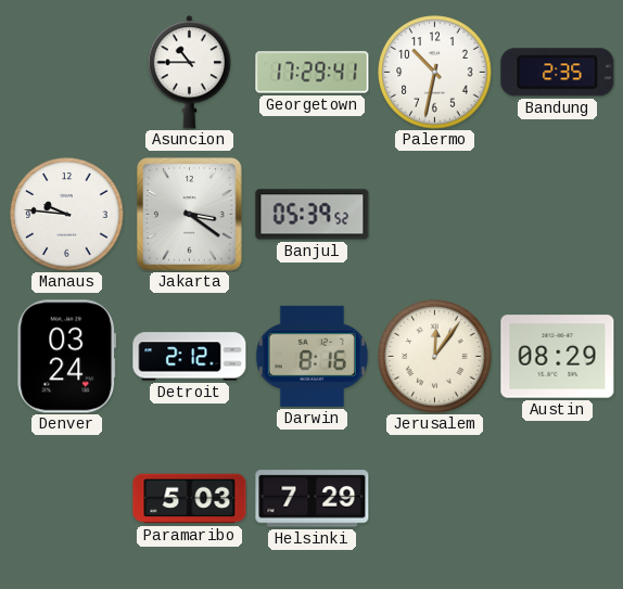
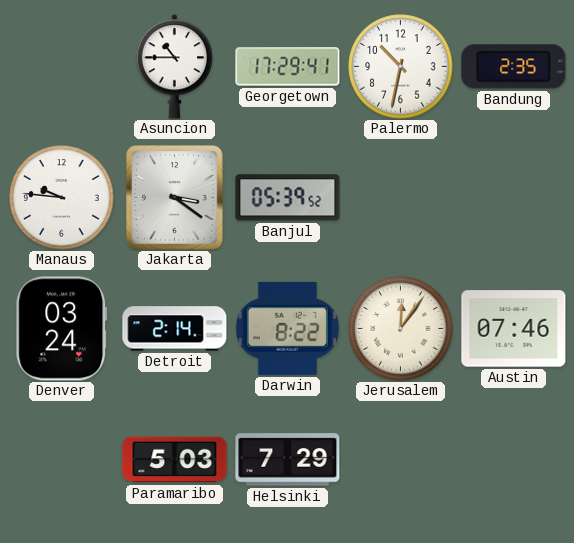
Detroit: 2:12 -> 2:14 (175, 329)
Darwin: 8:16 -> 8:22 (287, 328)
Austin: 08:29 -> 07:46 (514, 329)
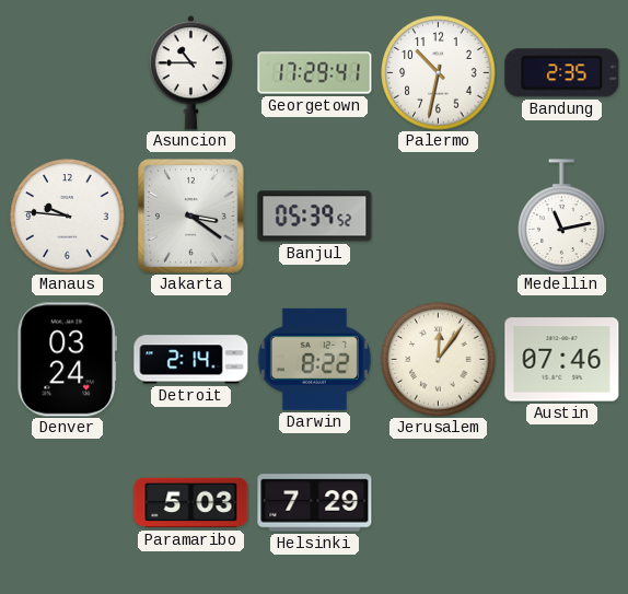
Medellin: none -> 11:13 (562, 217)
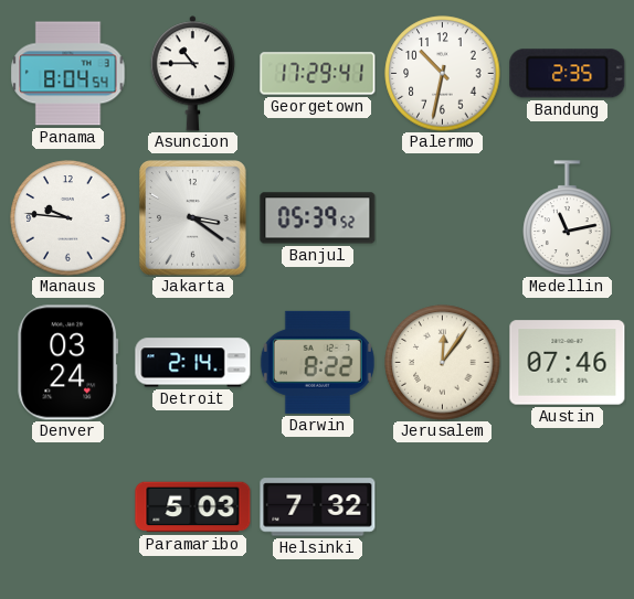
Panama: none -> 8:04 (68, 74)
Helsinki: 7:29 -> 7:32 (318, 507)
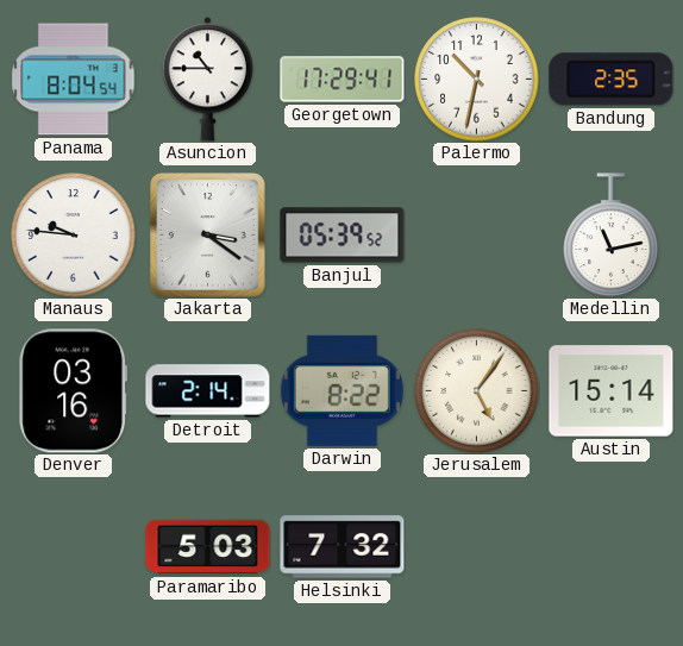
Denver: 03:24 -> 03:16 (74, 391)
Jerusalem: 12:06 -> 5:06 (477, 391)
Austin: 07:46 -> 15:14 (612, 391)
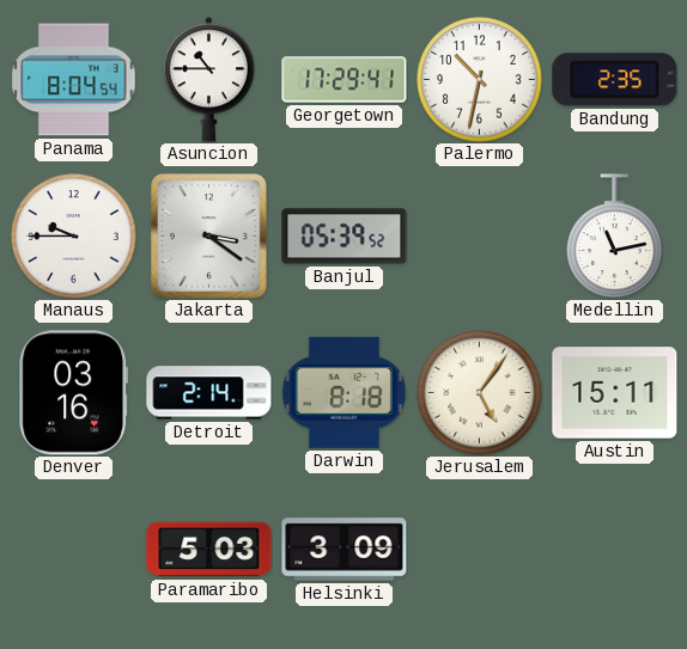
Manaus: 9:46 -> 9:45 (74, 237)
Darwin: 8:22 -> 8:18 (343, 392)
Austin: 15:14 -> 15:11 (615, 393)
Helsinki: 7:32 -> 3:09 (345, 550)
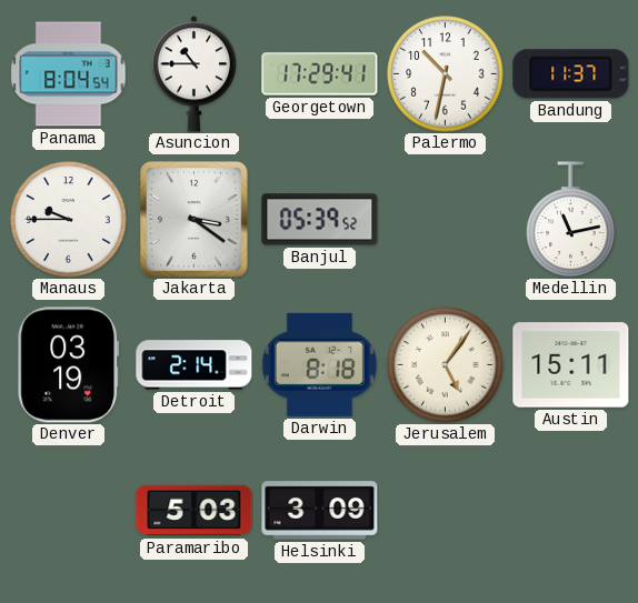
Bandung: 2:35 -> 11:37 (571, 74)
Denver: 03:16 -> 03:19 (69, 365)
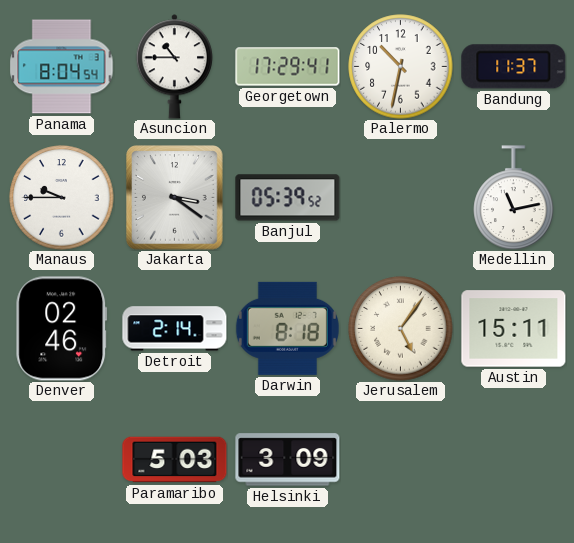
Denver: 03:19 -> 02:46 (62, 329)
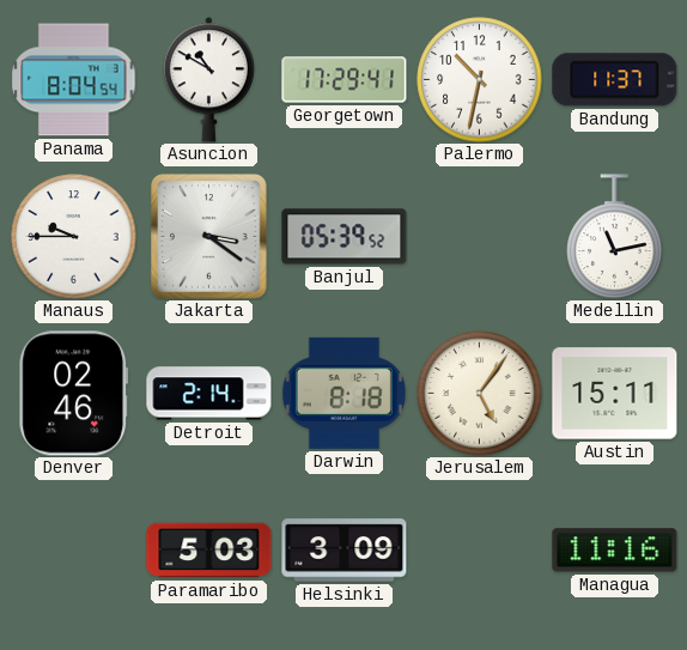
Asuncion: 10:45 -> 10:50 (208, 80)
Managua: none -> 11:16 (615, 551)
